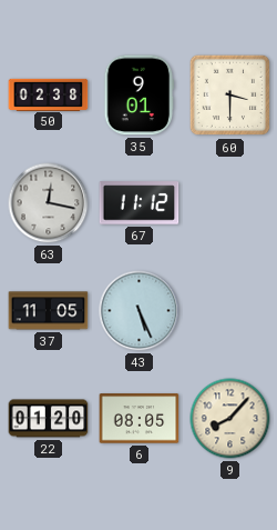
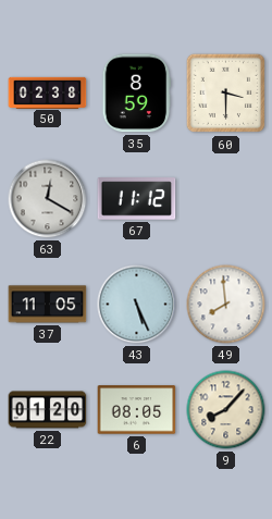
35: 9:01 -> 8:59 (137, 94)
63: 12:17 -> 12:20 (48, 199)
49: none -> 7:59 (226, 305)
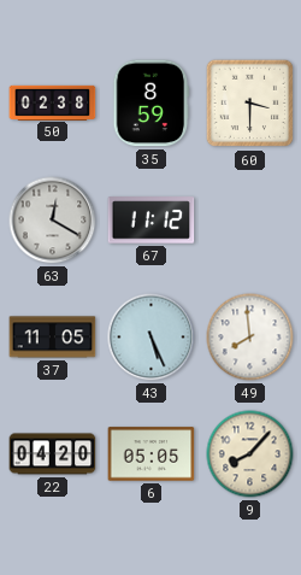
22: 01:20 -> 04:20 (53, 454)
6: 08:05 -> 05:05 (152, 454)
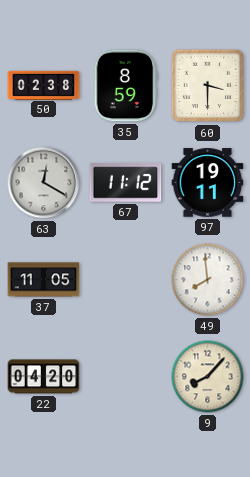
97: none -> 19:11 (208, 183)
43: 5:26 -> none (152, 338)
6: 05:05 -> none (152, 454)
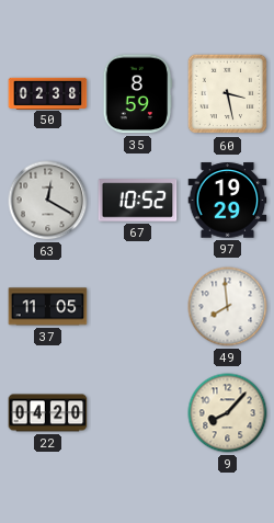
60: 3:30 -> 3:28 (228, 94)
67: 11:12 -> 10:52 (138, 201)
97: 19:11 -> 19:29 (228, 201)
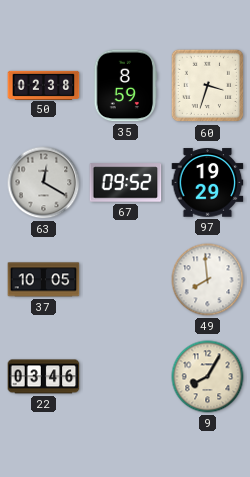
60: 3:28 -> 3:33 (208, 86)
67: 10:52 -> 09:52 (126, 183)
37: 11:05 -> 10:05 (44, 280)
22: 04:20 -> 03:46 (44, 377)
9: 8:07 -> 8:05 (208, 377)
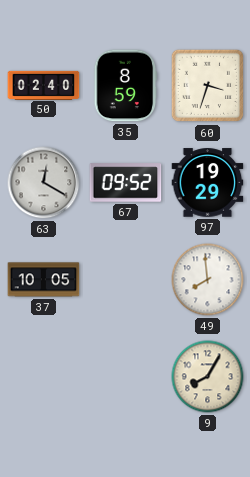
50: 02:38 -> 02:40 (44, 85)
22: 03:46 -> none (44, 377)
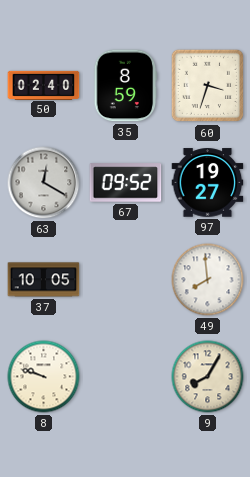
97: 19:29 -> 19:27 (208, 183)
8: none -> 9:48 (44, 377)
